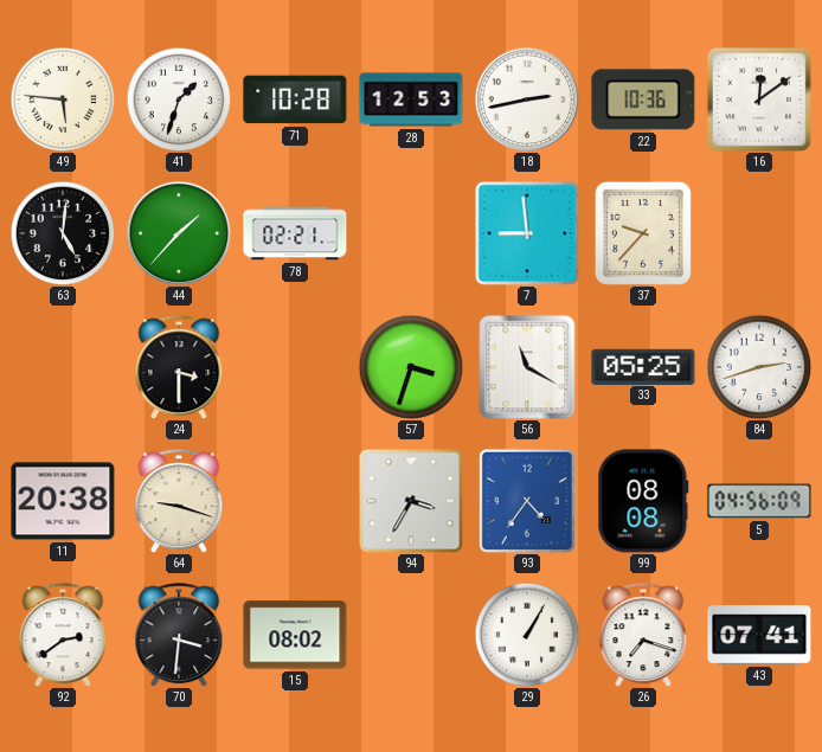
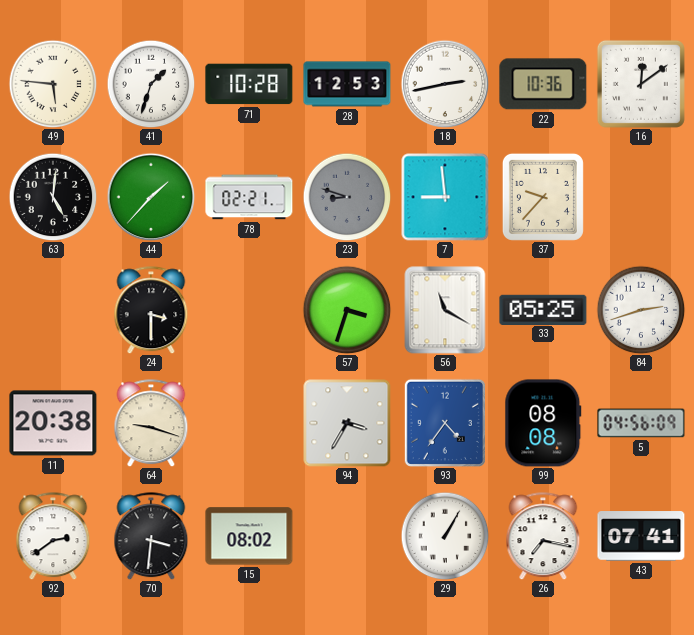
23: none -> 8:48 (347, 197)
26: 7:18 -> 7:17 (543, 536)
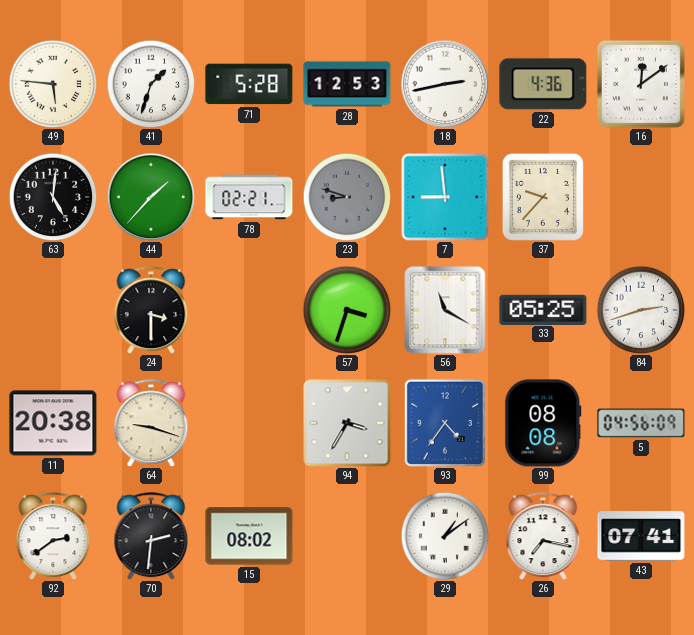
71: 10:28 -> 5:28 (249, 84)
22: 10:36 -> 4:36 (543, 84)
70: 3:31 -> 2:31 (151, 536)
29: 1:05 -> 1:09 (445, 536)
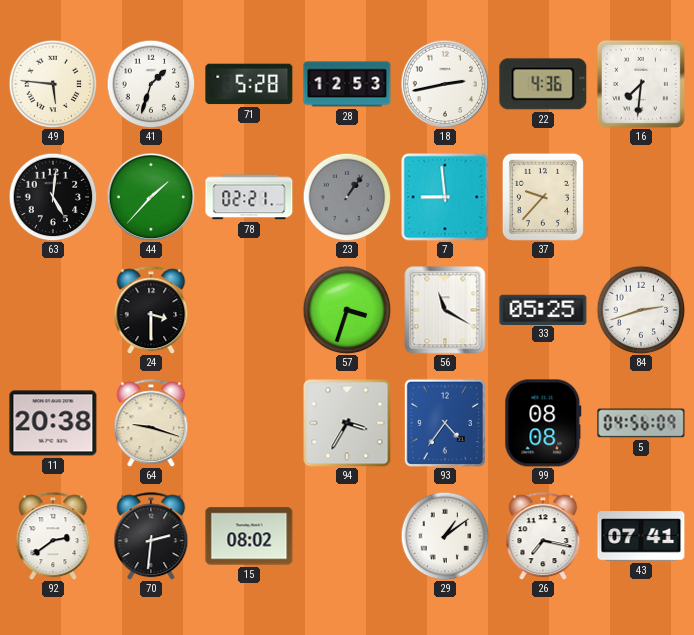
16: 12:09 -> 7:31 (641, 84)
23: 8:48 -> 1:06 (347, 197)
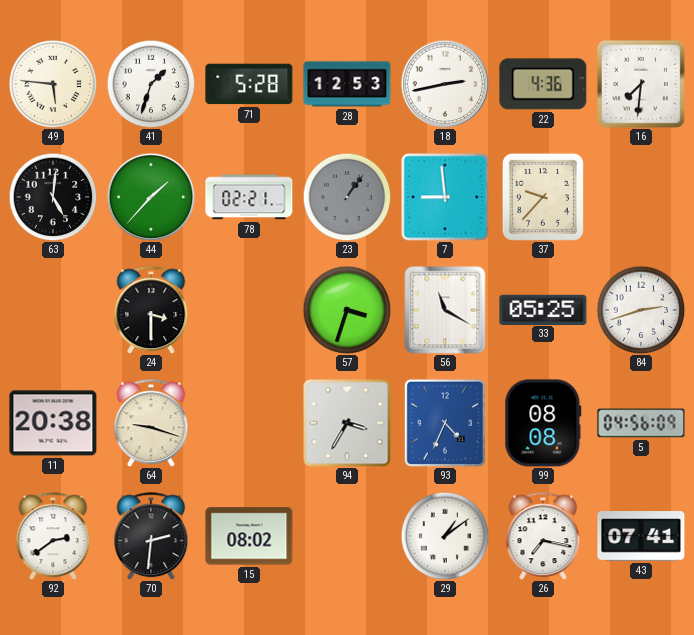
93: 4:36 -> 4:34 (445, 423)
